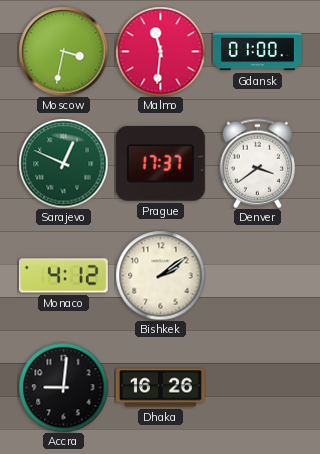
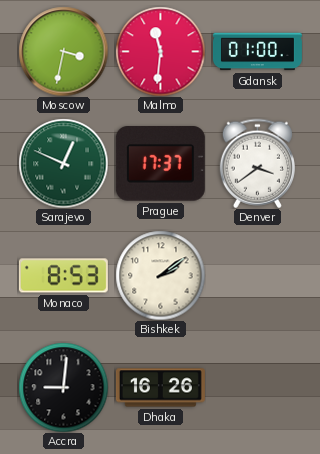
Monaco: 4:12 -> 8:53 (63, 276)
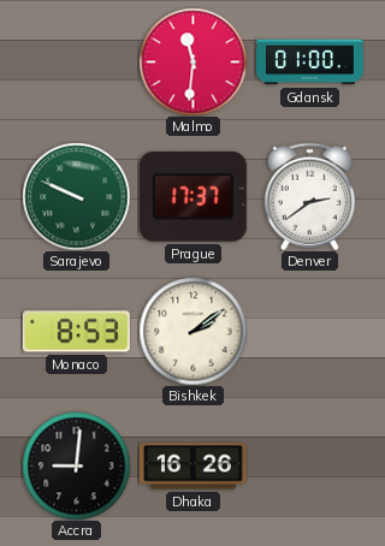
Moscow: 3:32 -> none (63, 51)
Sarajevo: 12:49 -> 9:49 (76, 196)
Denver: 3:39 -> 2:39 (309, 196)
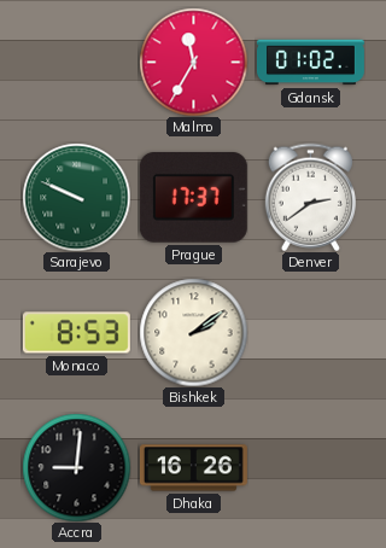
Malmo: 11:31 -> 11:35 (193, 62)
Gdansk: 01:00 -> 01:02 (310, 63)
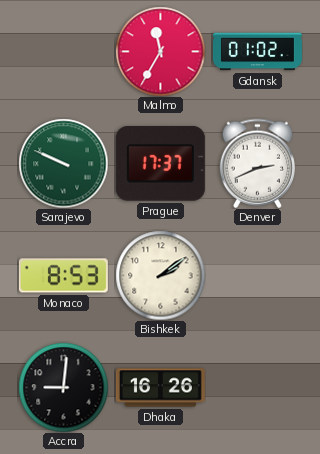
Denver: 2:39 -> 2:41 (257, 163)
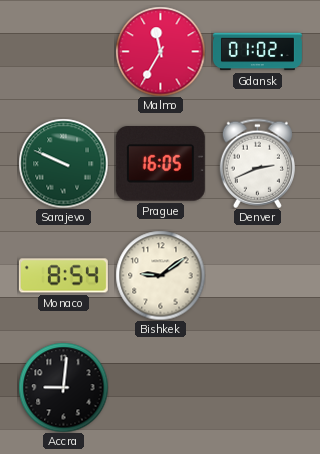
Prague: 17:37 -> 16:05 (160, 164)
Monaco: 8:53 -> 8:54 (63, 276)
Bishkek: 2:09 -> 9:09 (160, 275)
Dhaka: 16:26 -> none (160, 388)
